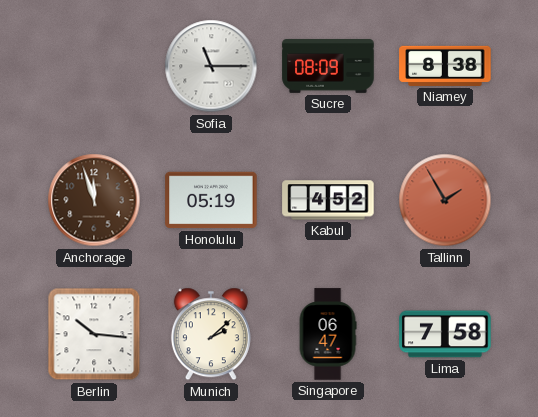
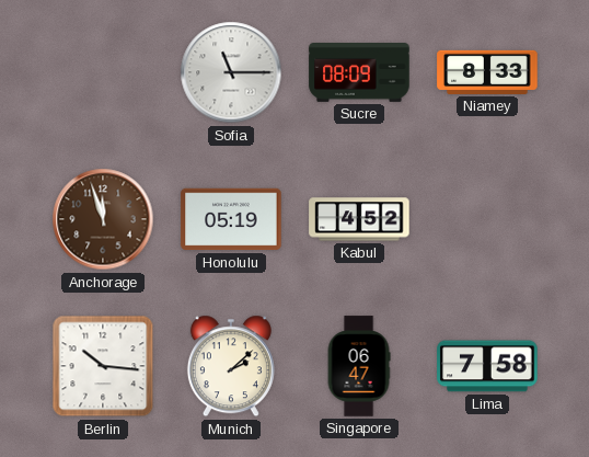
Niamey: 8:38 -> 8:33 (487, 72)
Tallinn: 1:55 -> none (445, 200)
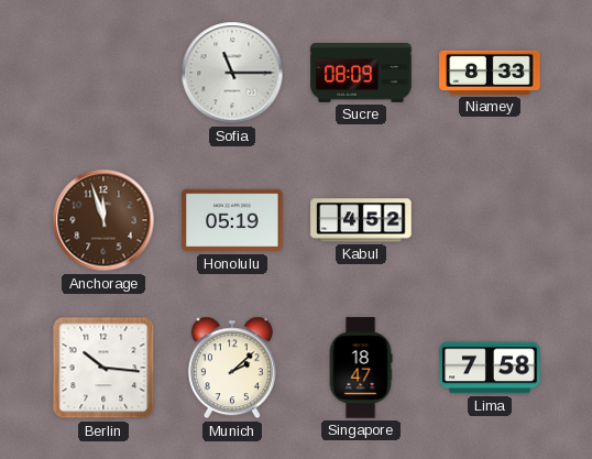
Singapore: 06:47 -> 18:47 (361, 368)
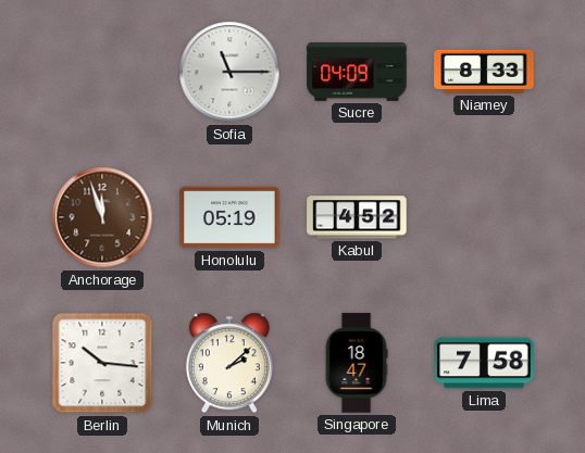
Sucre: 08:09 -> 04:09 (357, 73)
